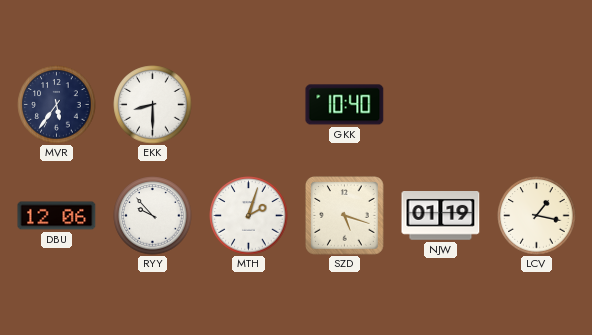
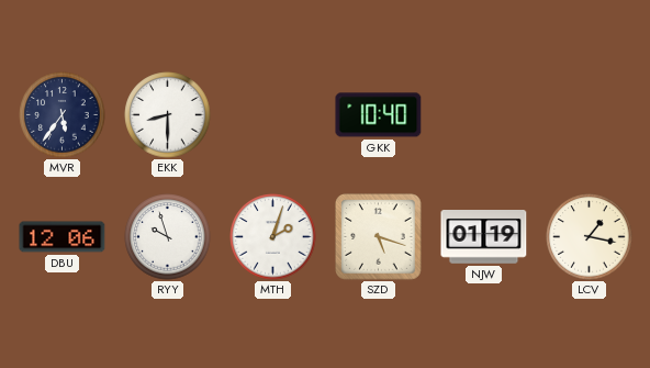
RYY: 9:53 -> 9:57 (168, 237)
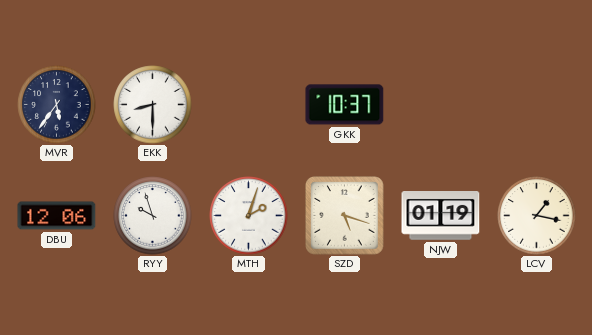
GKK: 10:40 -> 10:37 (345, 105)
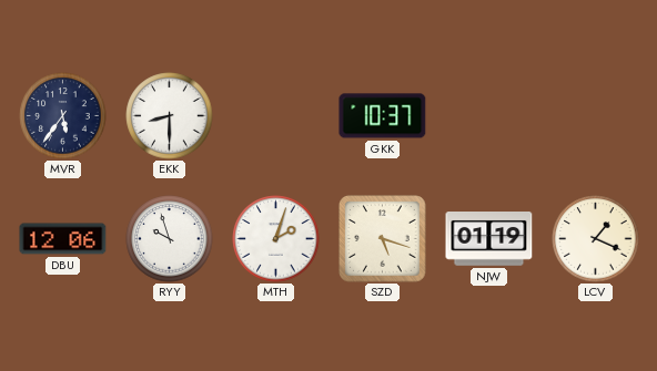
LCV: 1:17 -> 1:19 (596, 239)
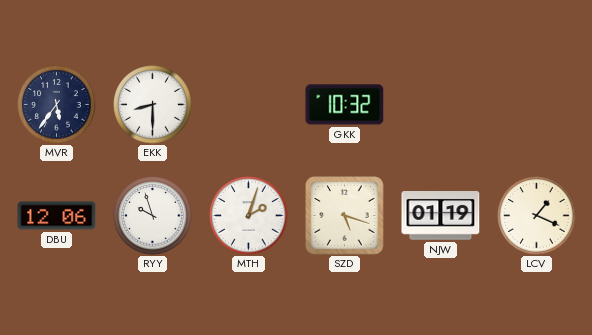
GKK: 10:37 -> 10:32 (345, 105)
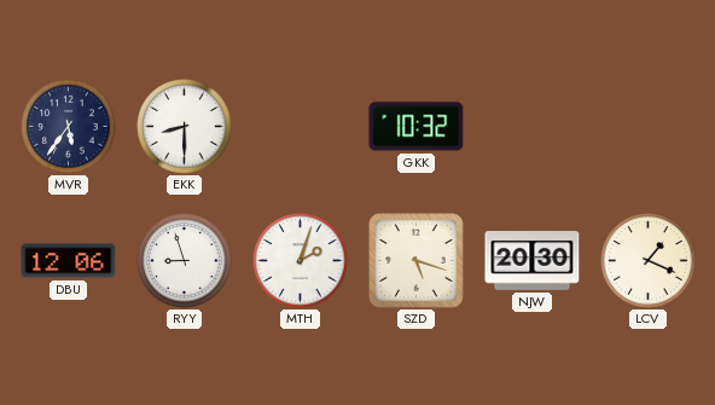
RYY: 9:57 -> 8:57 (185, 261)
NJW: 01:19 -> 20:30 (533, 261)
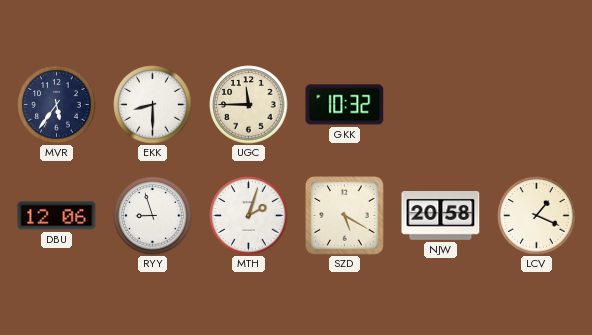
UGC: none -> 11:45 (249, 105)
SZD: 5:18 -> 5:20 (345, 216)
NJW: 20:30 -> 20:58 (441, 216)
